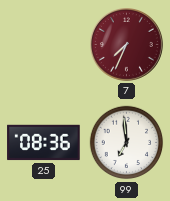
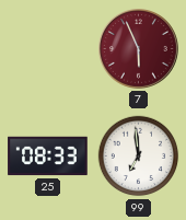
7: 7:34 -> 5:56 (139, 49)
25: 08:36 -> 08:33 (48, 157)
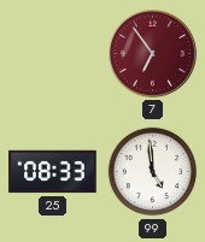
7: 5:56 -> 6:54 (153, 54)
99: 6:59 -> 4:59 (153, 172)
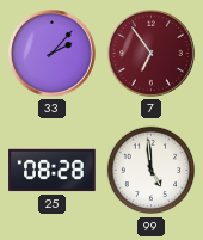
33: none -> 2:07 (53, 54)
25: 08:33 -> 08:28 (53, 171)
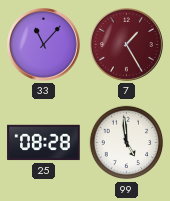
33: 2:07 -> 11:07 (44, 45)
7: 6:54 -> 1:25 (127, 45)
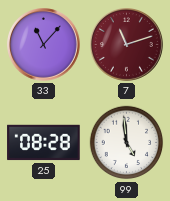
7: 1:25 -> 11:12 (127, 45)
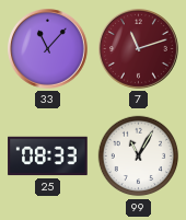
25: 08:28 -> 08:33 (48, 157)
99: 4:59 -> 11:05 (139, 157)
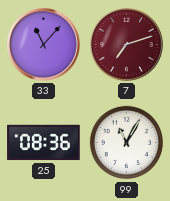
7: 11:12 -> 7:12 (127, 45)
25: 08:33 -> 08:36 (44, 143)
